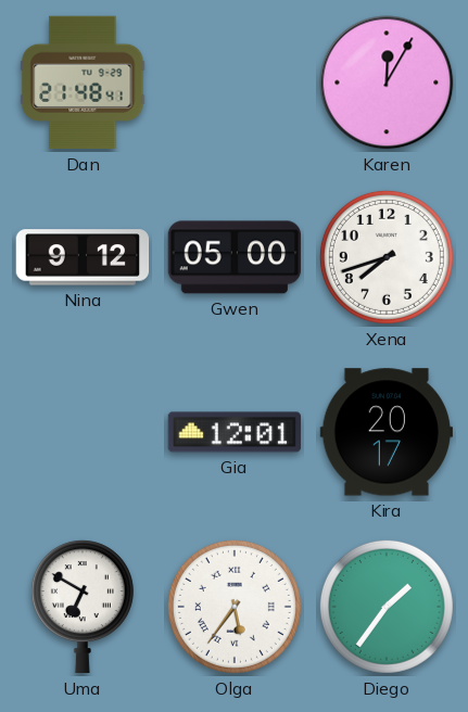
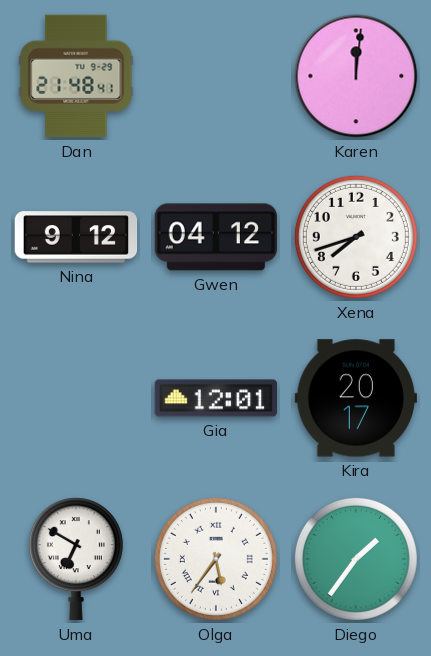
Karen: 12:05 -> 12:01 (356, 76)
Gwen: 05:00 -> 04:12 (216, 237)
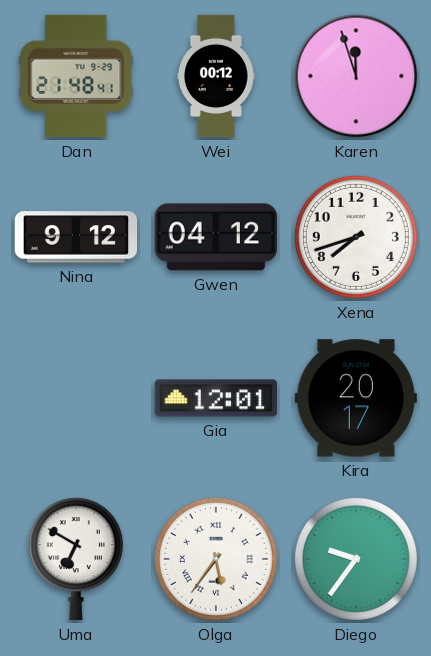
Wei: none -> 00:12 (217, 76)
Karen: 12:01 -> 11:57 (356, 76)
Diego: 1:36 -> 9:36 (356, 559)
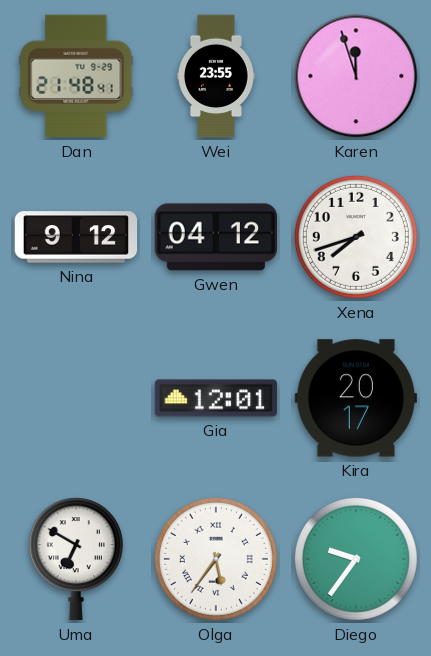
Wei: 00:12 -> 23:55 (217, 76)
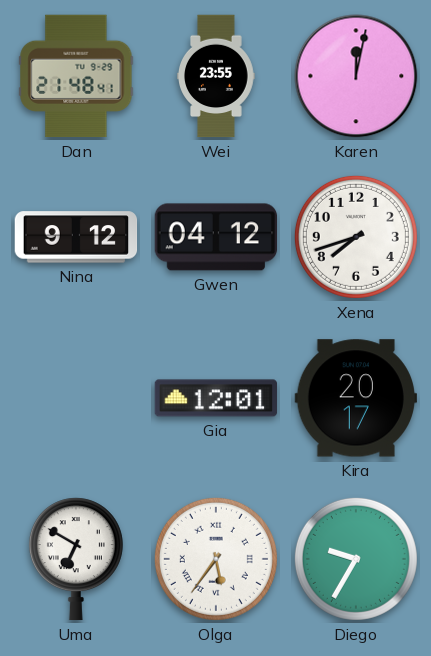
Karen: 11:57 -> 12:02 (356, 76)
Diego: 9:36 -> 9:35 (356, 559)
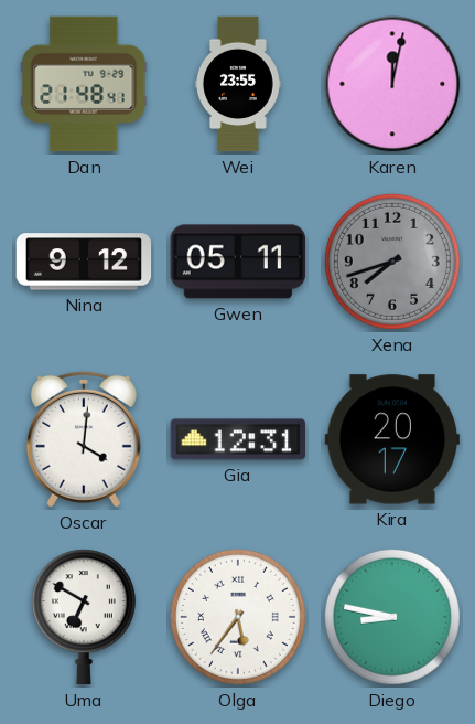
Gwen: 04:12 -> 05:11 (238, 262)
Xena dial: white -> grey (392, 262)
Oscar: none -> 4:01 (84, 439)
Gia: 12:01 -> 12:31 (238, 439)
Diego: 9:35 -> 8:47 (392, 617)
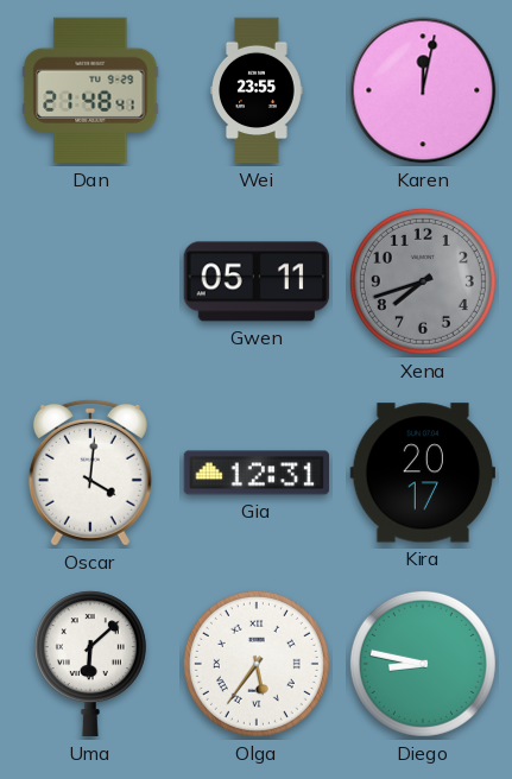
Nina: 9:12 -> none (84, 262)
Uma: 6:50 -> 6:08 (90, 664)
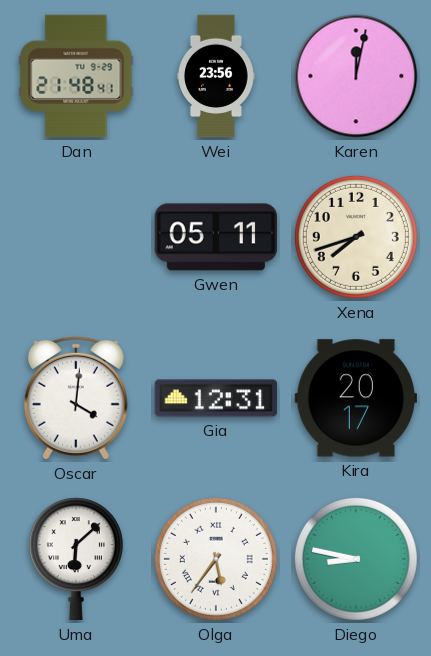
Wei: 23:55 -> 23:56 (217, 76)
Xena dial: grey -> cream (356, 237)
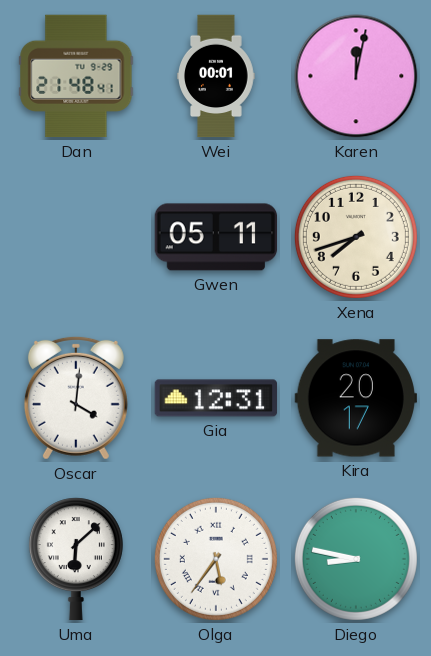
Wei: 23:56 -> 00:01 (217, 76)
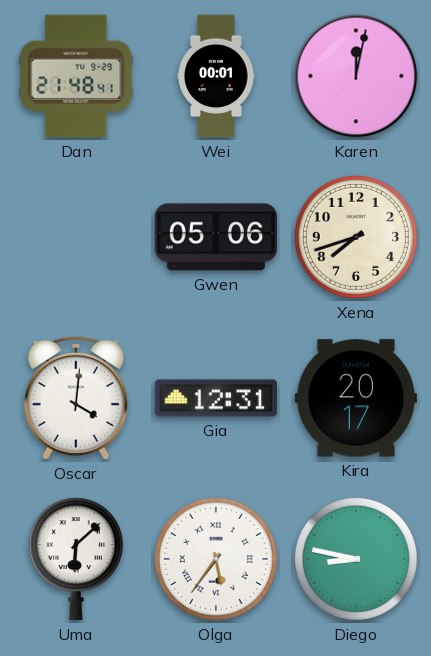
Gwen: 05:11 -> 05:06 (216, 237)
